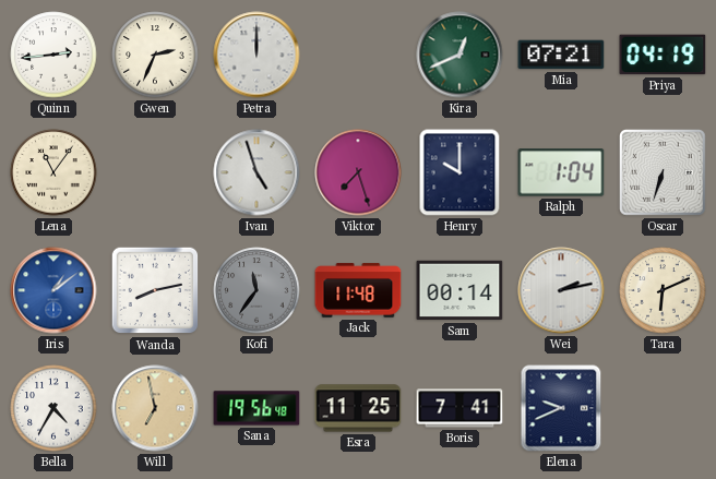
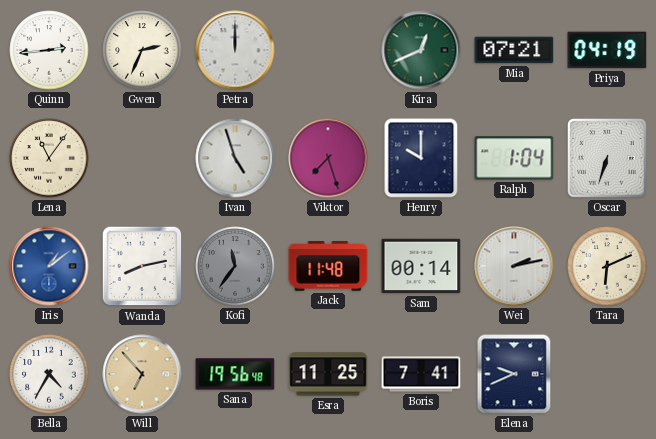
Will: 6:58 -> 6:53 (142, 374)
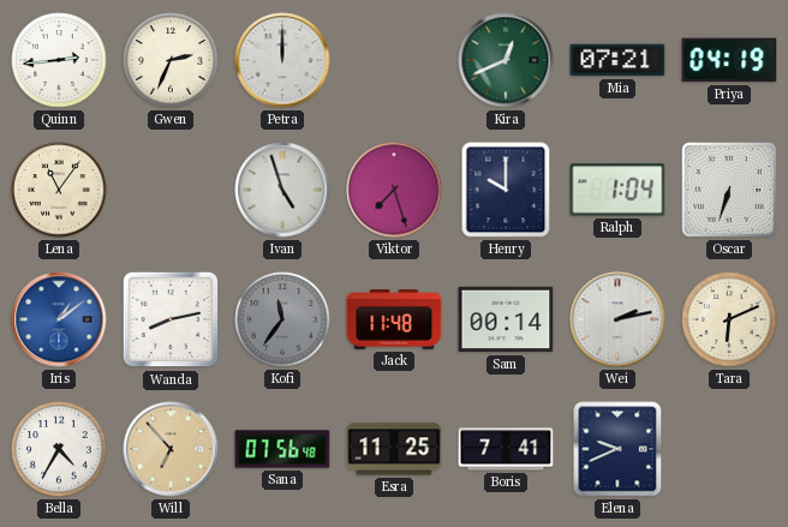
Sana: 19:56 -> 07:56 (282, 449)
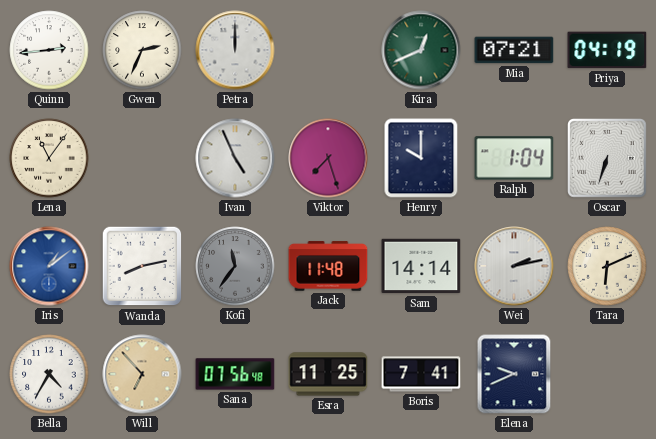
Ivan: 4:57 -> 4:56 (235, 158)
Sam: 00:14 -> 14:14 (421, 266)
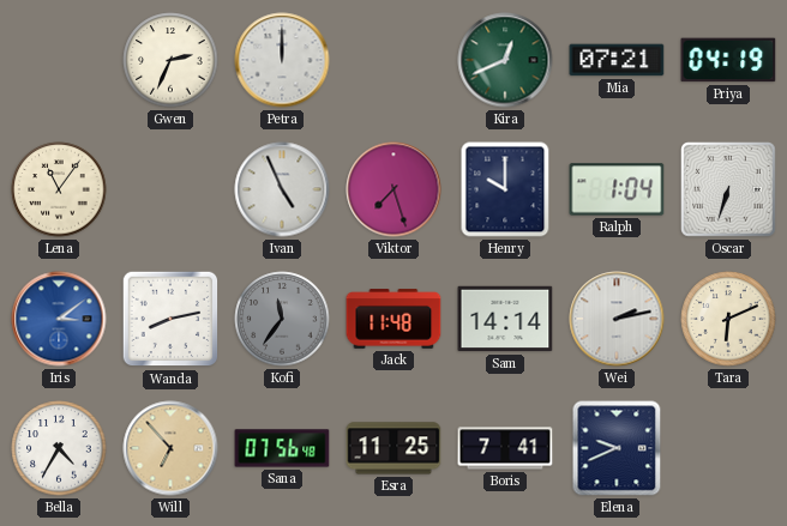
Quinn: 2:44 -> none (49, 50)
Iris: 1:09 -> 3:09 (59, 319)
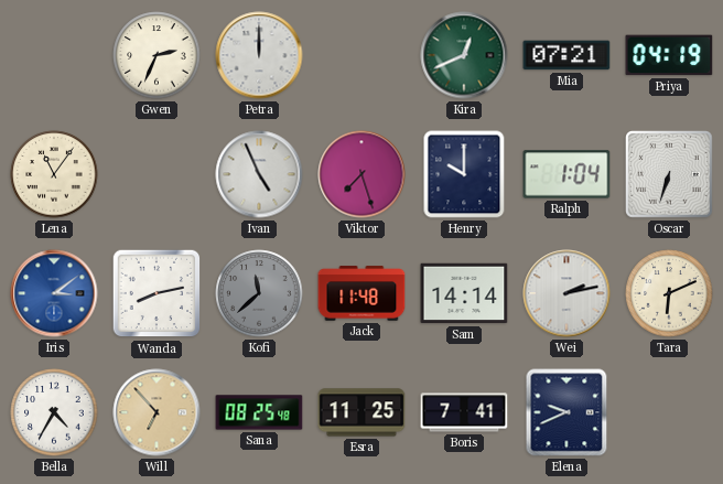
Kofi: 11:36 -> 11:38 (259, 293)
Sana: 07:56 -> 08:25 (259, 412)
